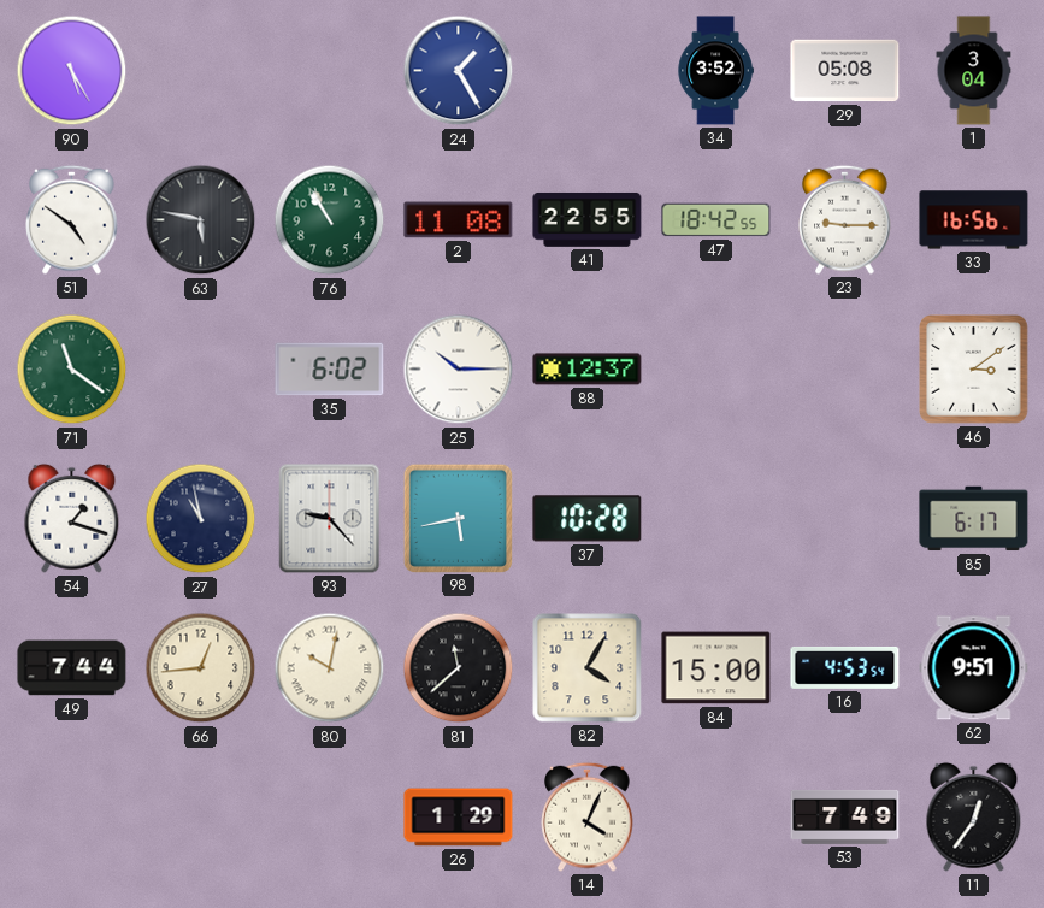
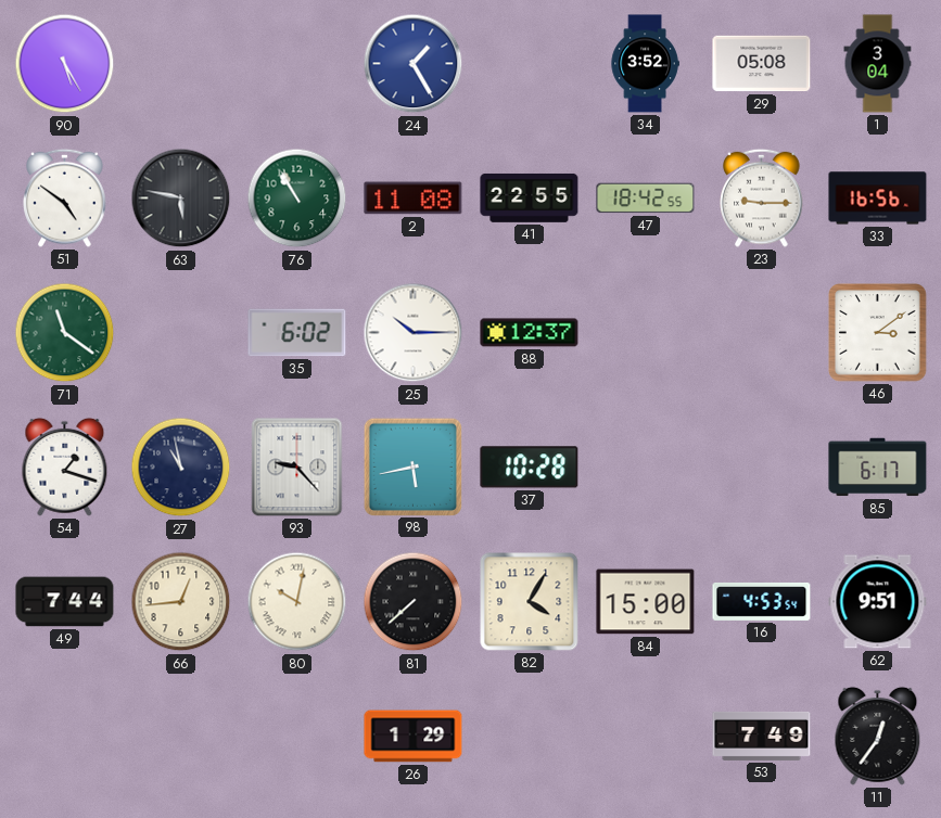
81: 11:38 -> 7:38 (414, 602)
14: 4:04 -> none (588, 816)
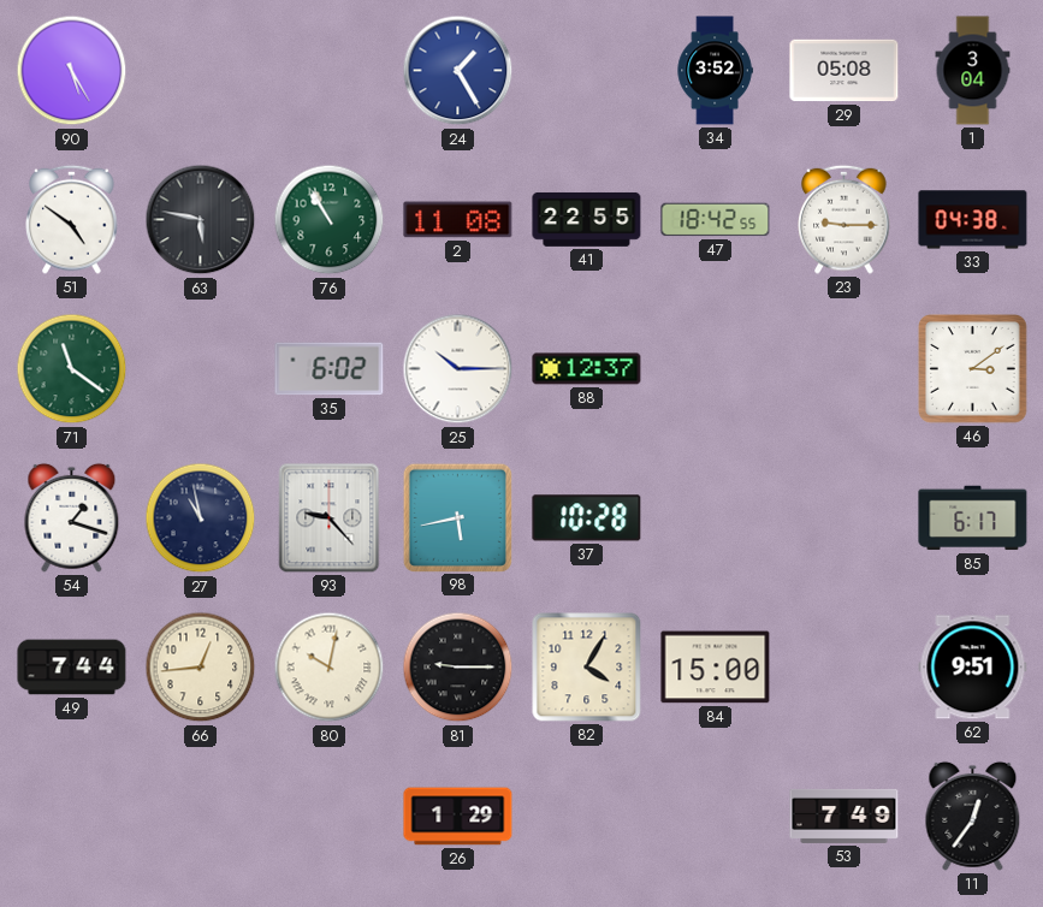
33: 16:56 -> 04:38 (973, 220)
81: 7:38 -> 9:15 (458, 668)
16: 4:53 -> none (762, 601)
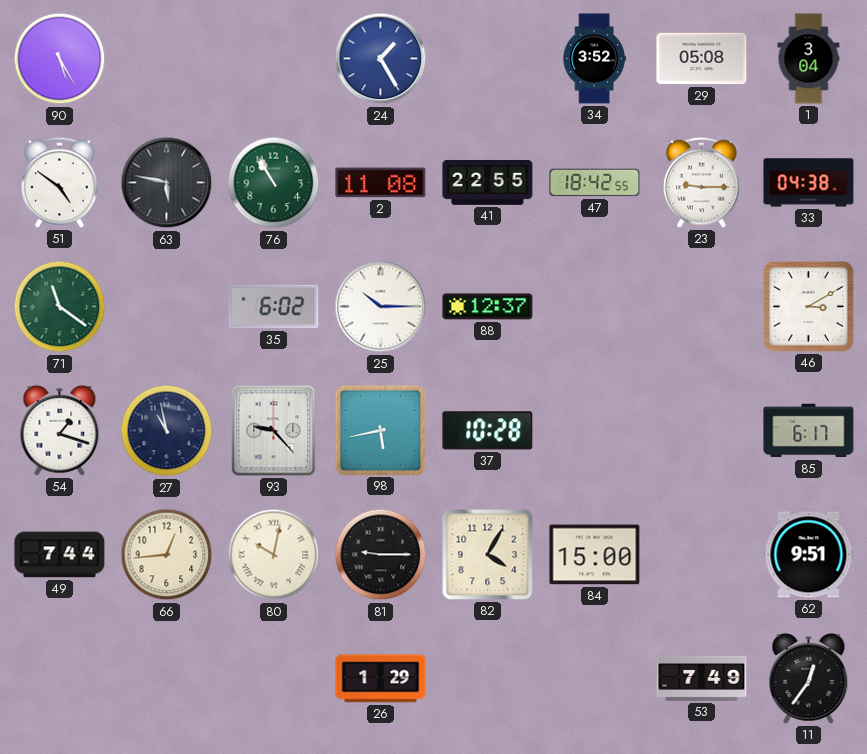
46: 3:09 -> 3:10 (809, 307)
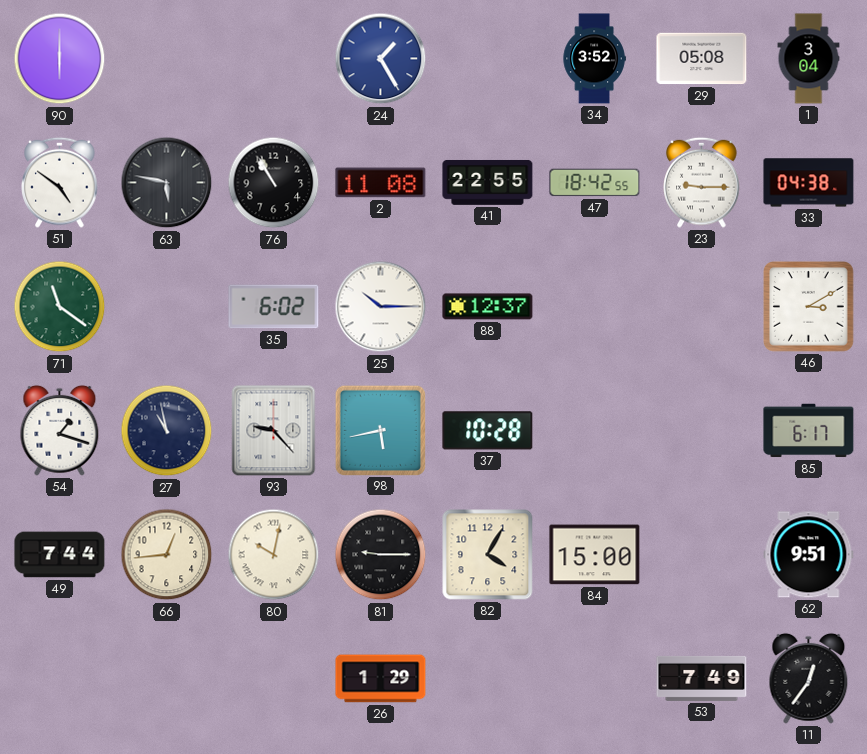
90: 5:25 -> 6:00 (60, 59)
76 dial: green -> black (274, 183)
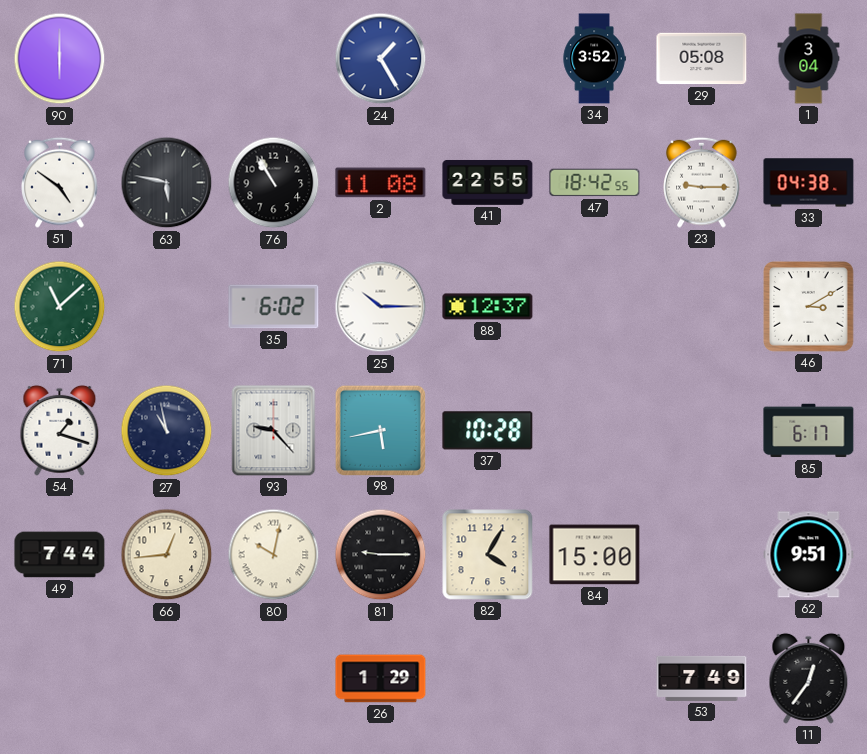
71: 11:21 -> 11:08 (60, 307)
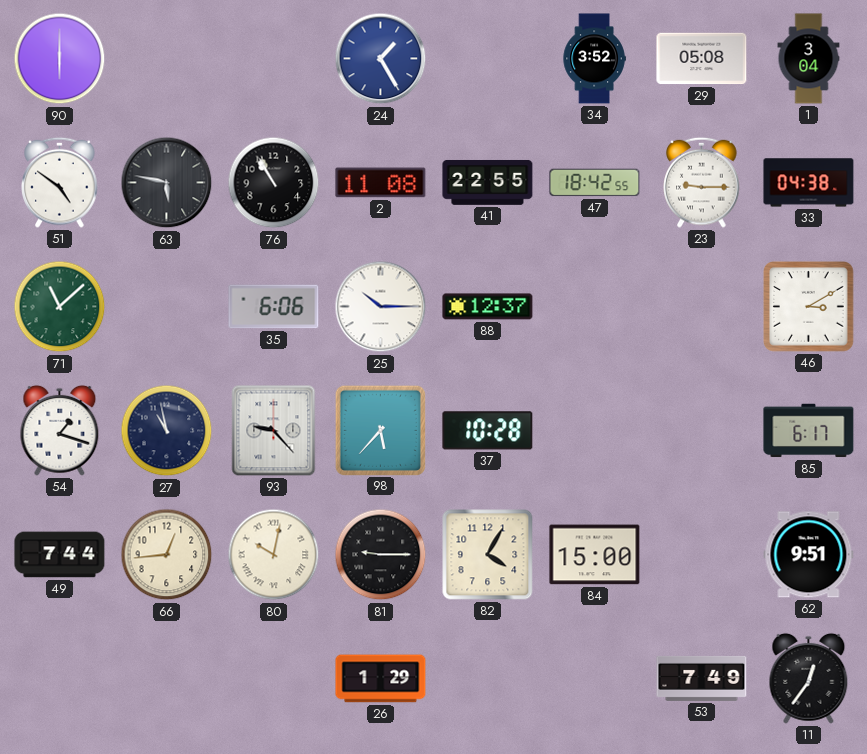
35: 6:02 -> 6:06 (274, 307)
98: 5:43 -> 5:37 (380, 430)
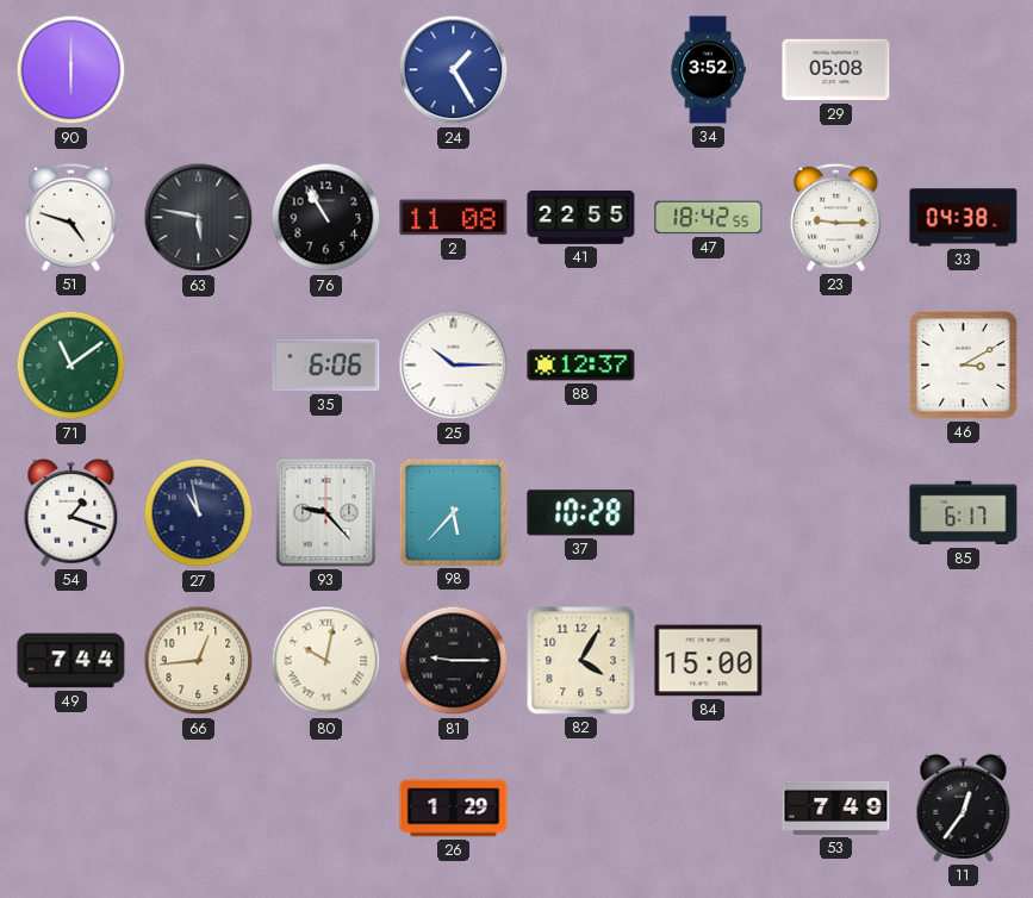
1: 3:04 -> none (809, 59)
51: 4:51 -> 4:48 (71, 217)
71: 11:08 -> 11:09 (71, 366)
62: 9:51 -> none (809, 555)
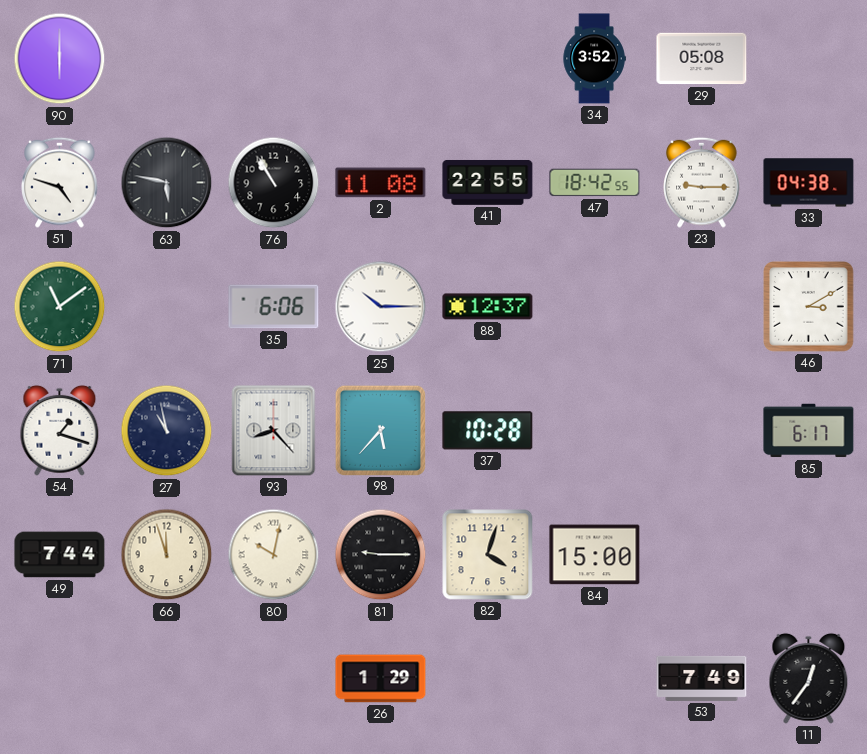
24: 1:25 -> none (454, 70)
93: 9:23 -> 8:23 (274, 431)
66: 12:44 -> 11:57 (167, 555)
82: 4:05 -> 4:03 (488, 555)
